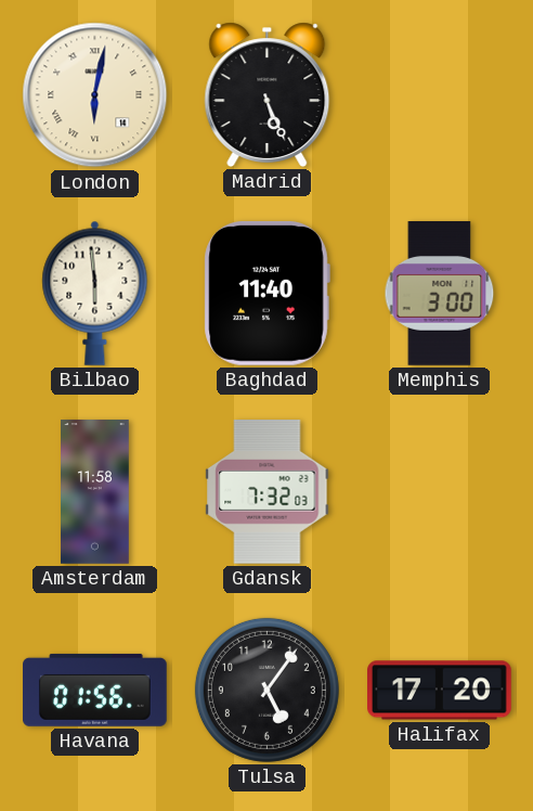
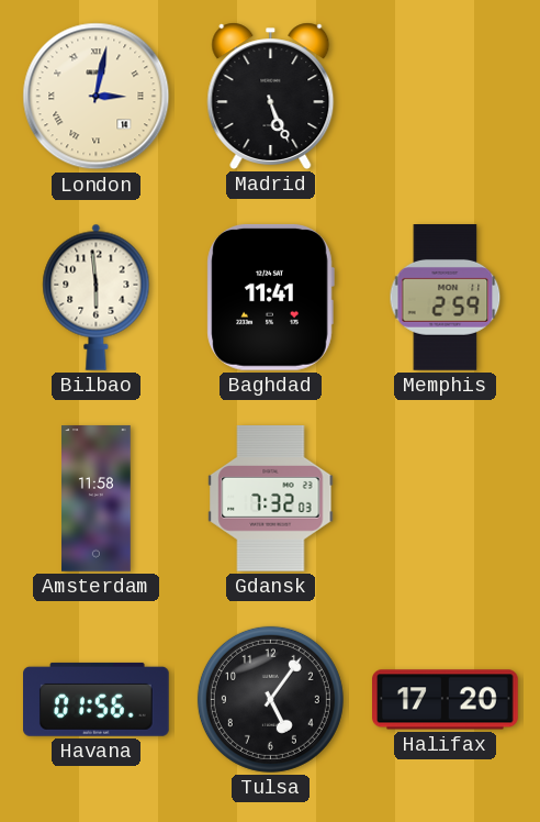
London: 6:02 -> 3:02 (97, 97)
Baghdad: 11:40 -> 11:41 (270, 297)
Memphis: 3:00 -> 2:59 (446, 298)
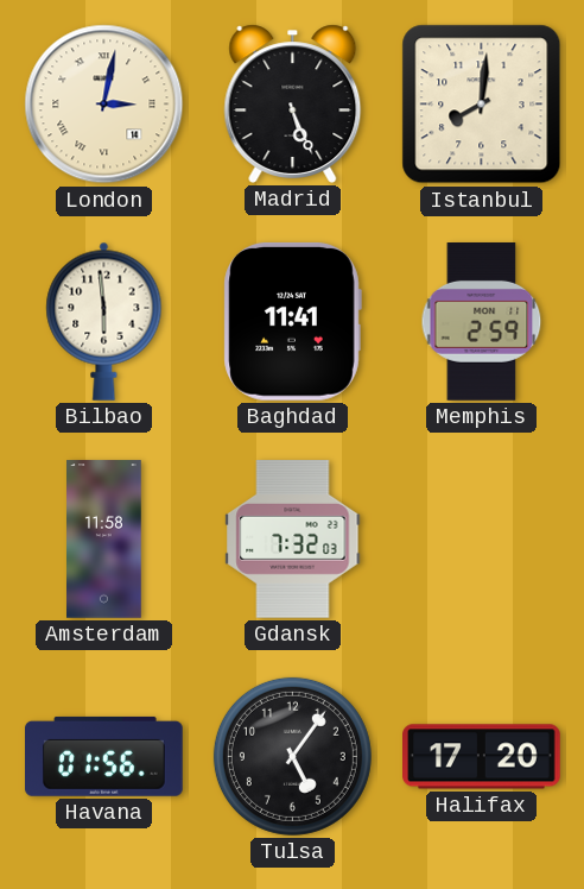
Istanbul: none -> 8:01 (482, 105)
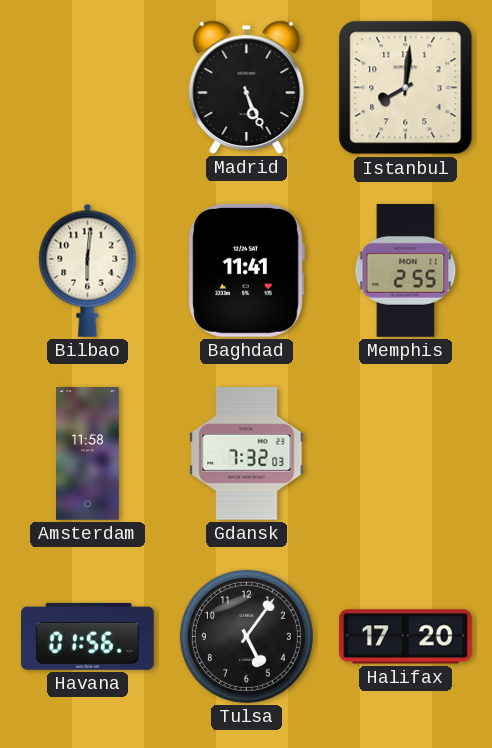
London: 3:02 -> none (104, 105)
Bilbao: 5:59 -> 6:01 (88, 270)
Memphis: 2:59 -> 2:55 (406, 271)
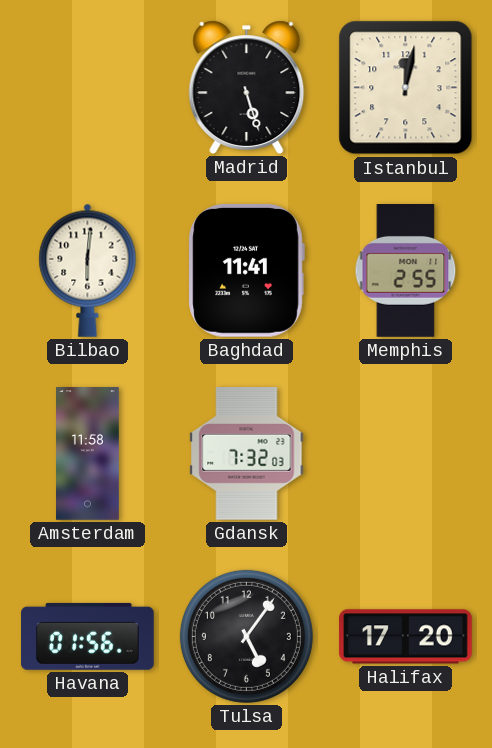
Madrid: 5:26 -> 5:27 (247, 87)
Istanbul: 8:01 -> 12:02 (406, 88)
